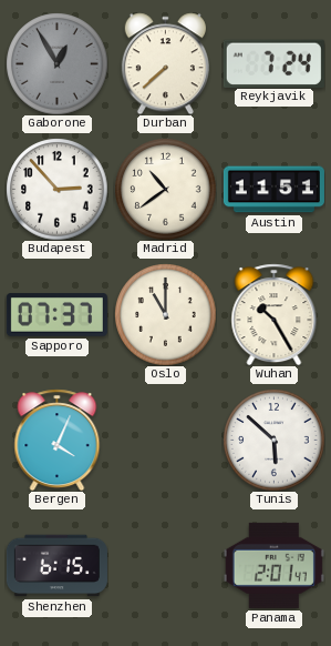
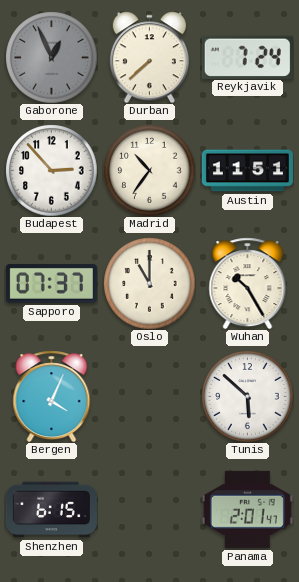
Gaborone: 12:55 -> 12:56 (51, 57)
Madrid: 10:39 -> 10:36 (149, 170)
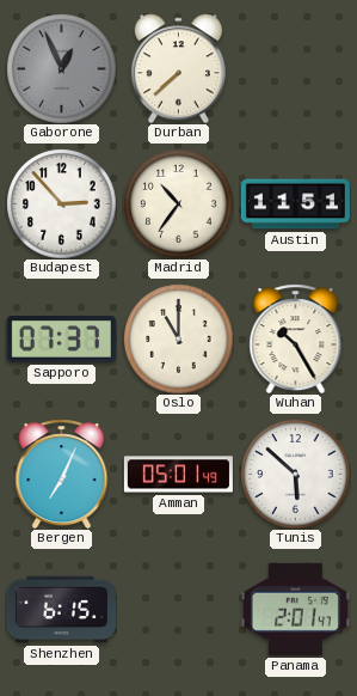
Reykjavik: 7:24 -> none (247, 57)
Bergen: 4:04 -> 7:04 (62, 474)
Amman: none -> 05:01 (178, 475)
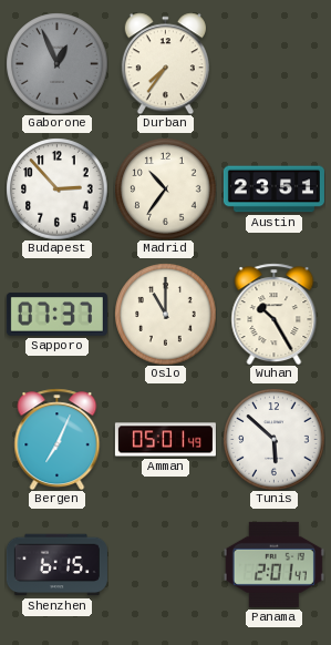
Durban: 7:38 -> 7:36 (165, 63)
Austin: 11:51 -> 23:51 (273, 190)
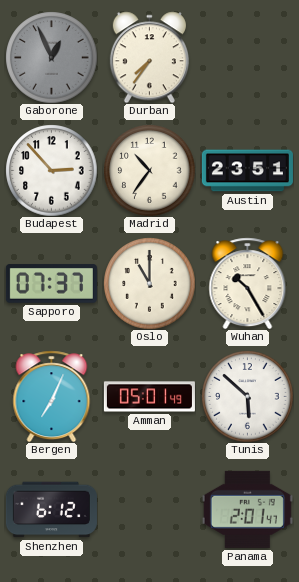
Shenzhen: 6:15 -> 6:12 (51, 510)
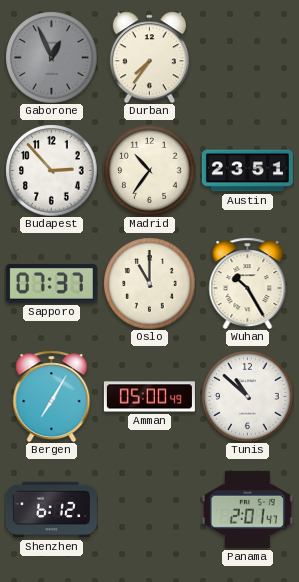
Bergen: 7:04 -> 7:05 (52, 396)
Amman: 05:01 -> 05:00 (149, 397)
Tunis: 5:52 -> 10:52 (247, 396)
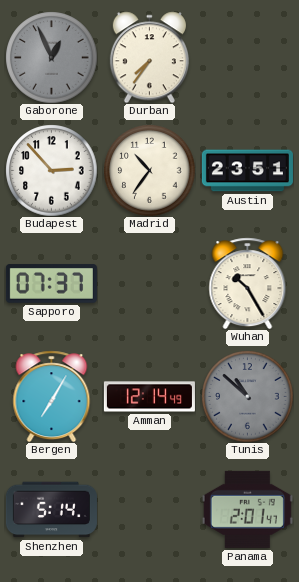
Oslo: 11:00 -> none (149, 283)
Amman: 05:00 -> 12:14 (149, 397)
Tunis dial: white -> grey (247, 396)
Shenzhen: 6:12 -> 5:14 (51, 510)
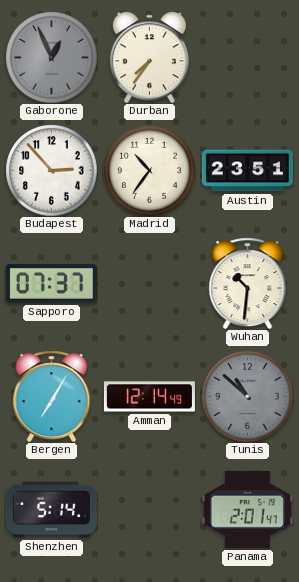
Wuhan: 10:25 -> 10:31 (248, 283)
